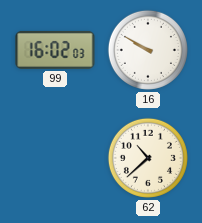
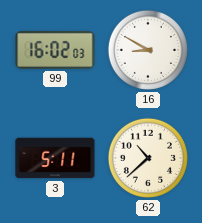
16: 9:50 -> 8:50 (148, 50)
3: none -> 5:11 (55, 158)
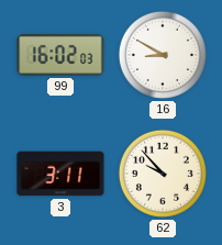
3: 5:11 -> 3:11 (60, 174)
62: 10:38 -> 9:53 (163, 174)
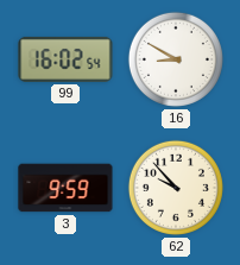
99: 16:02:03 -> 16:02:54 (65, 59)
3: 3:11 -> 9:59 (65, 188)
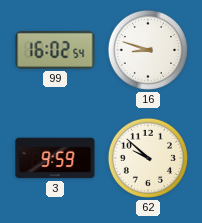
16: 8:50 -> 8:48 (148, 50)
62: 9:53 -> 9:52 (148, 158)
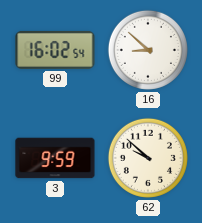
16: 8:48 -> 8:52 (148, 50)
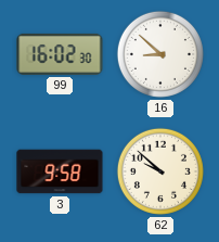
99: 16:02:54 -> 16:02:30 (60, 54)
3: 9:59 -> 9:58 (60, 171)
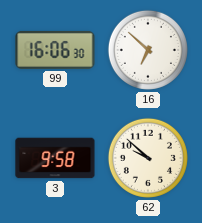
99: 16:02 -> 16:06 (55, 50)
16: 8:52 -> 6:52 (148, 50)
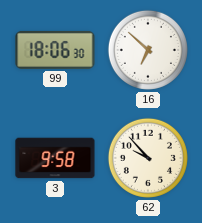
99: 16:06 -> 18:06 (55, 50)
62: 9:52 -> 9:53 (148, 158)
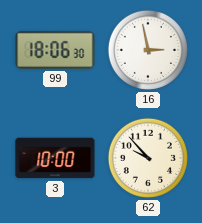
16: 6:52 -> 2:58 (148, 50)
3: 9:58 -> 10:00 (55, 158)
